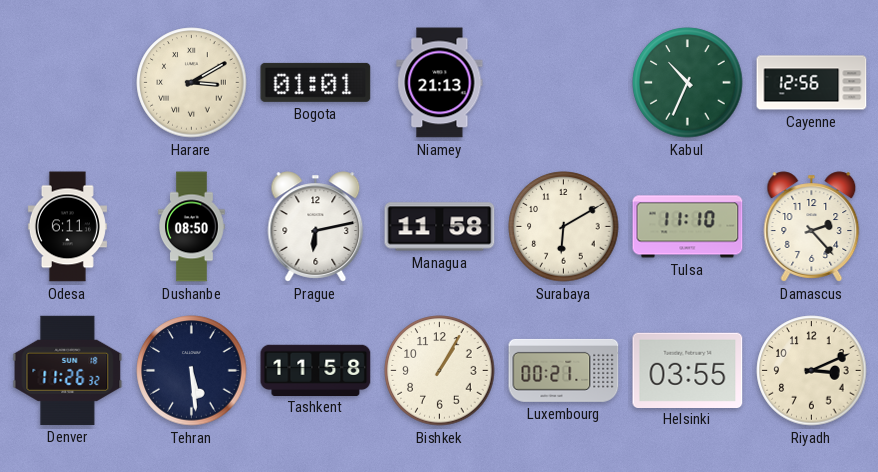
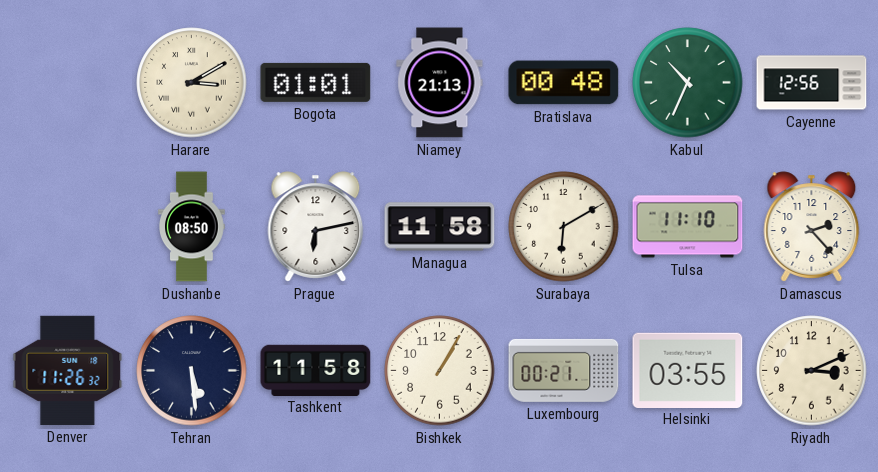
Bratislava: none -> 00:48 (564, 83)
Odesa: 6:11 -> none (67, 227)
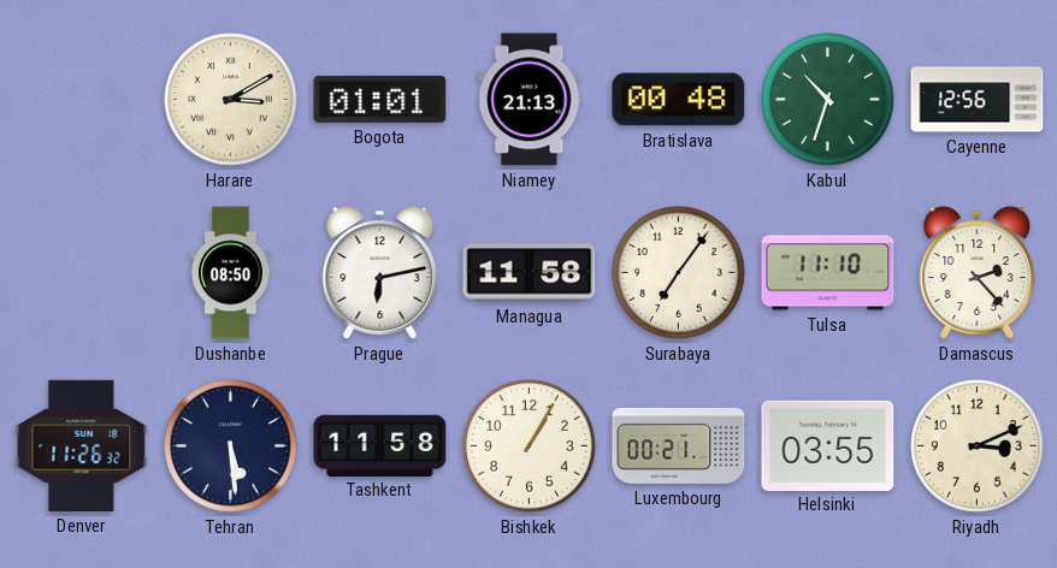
Kabul: 10:34 -> 10:33 (828, 100)
Surabaya: 6:10 -> 7:06 (679, 273)
